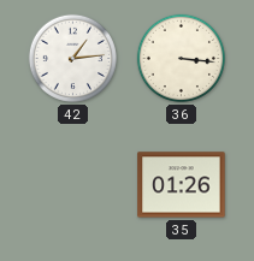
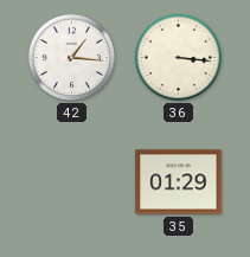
42: 1:14 -> 1:16 (71, 57)
35: 01:26 -> 01:29 (179, 182)
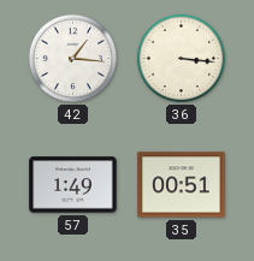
57: none -> 1:49 (73, 185)
35: 01:29 -> 00:51 (182, 185)
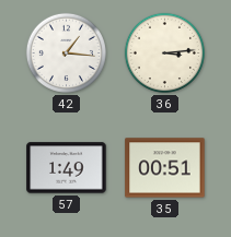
36: 3:16 -> 3:14 (164, 52)
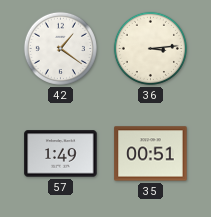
42: 1:16 -> 1:21 (60, 48)
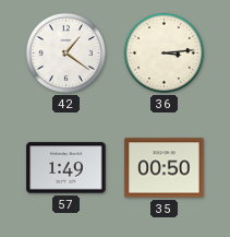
35: 00:51 -> 00:50 (165, 168)
